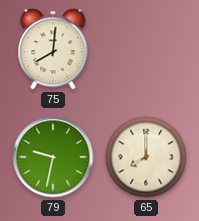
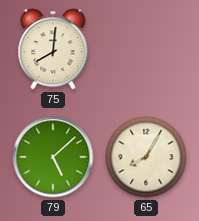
79: 9:32 -> 5:08 (53, 157)
65: 8:00 -> 8:05 (146, 157)
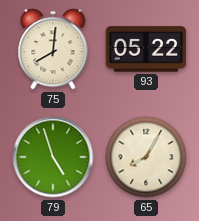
93: none -> 05:22 (146, 49)
79: 5:08 -> 4:57 (53, 157)
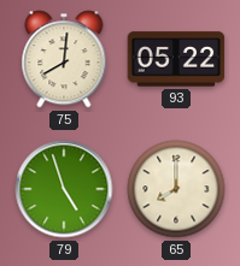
65: 8:05 -> 8:00 (176, 189)
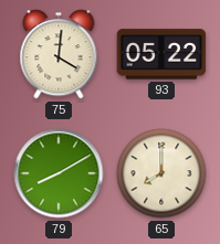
75: 8:01 -> 4:01 (59, 54)
79: 4:57 -> 8:10 (59, 173)
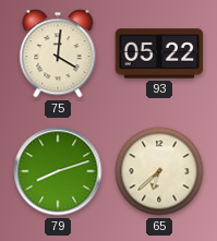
79: 8:10 -> 8:12 (58, 171)
65: 8:00 -> 6:38 (159, 171)
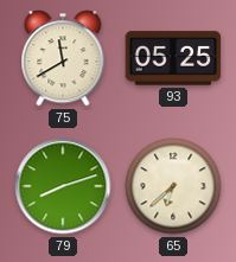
75: 4:01 -> 11:40 (63, 58)
93: 05:22 -> 05:25 (173, 58)
